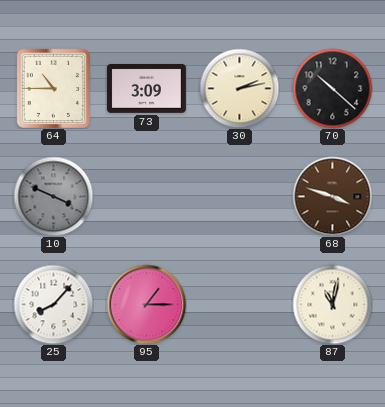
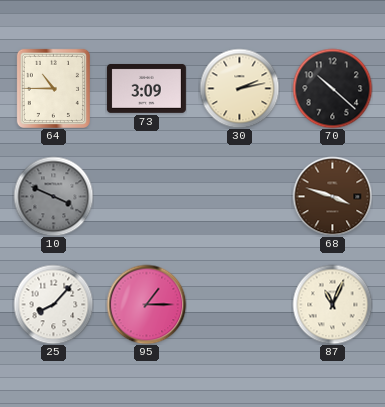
87: 11:02 -> 11:04 (332, 304)
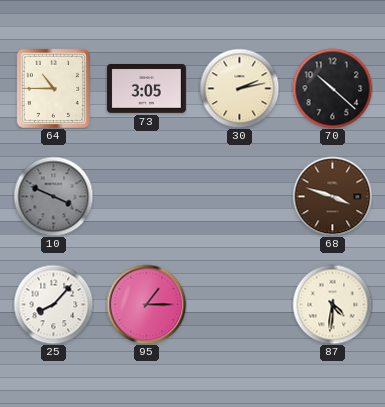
73: 3:09 -> 3:05 (146, 88)
87: 11:04 -> 4:31 (332, 304)
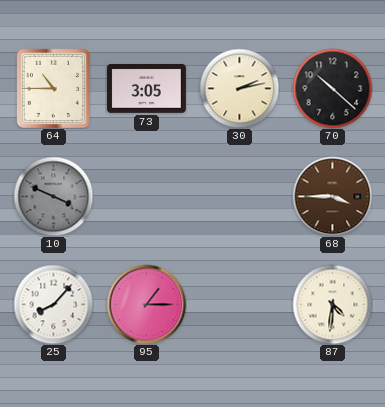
68: 3:48 -> 3:45 (332, 196)
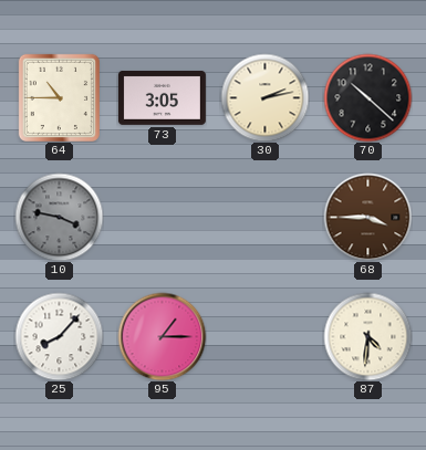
10: 3:49 -> 3:47 (59, 217)
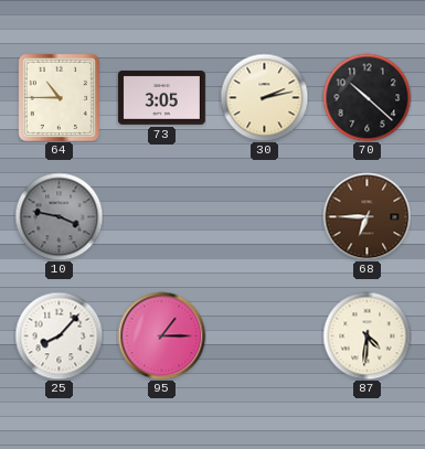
68: 3:45 -> 6:45 (366, 216)
